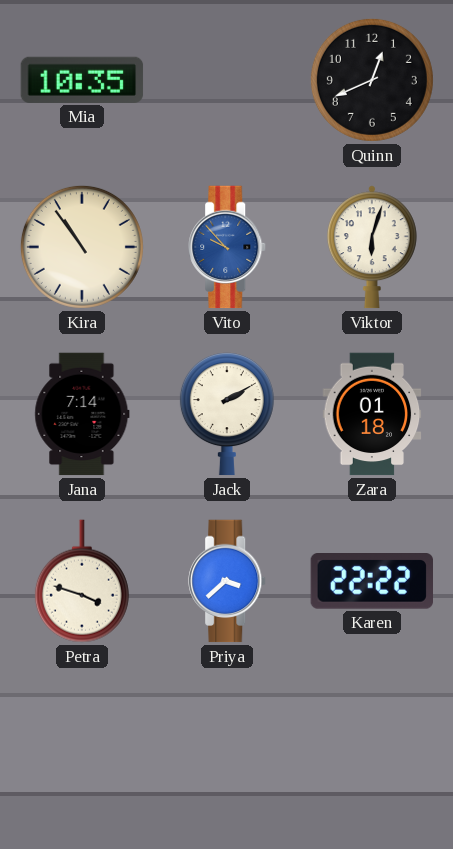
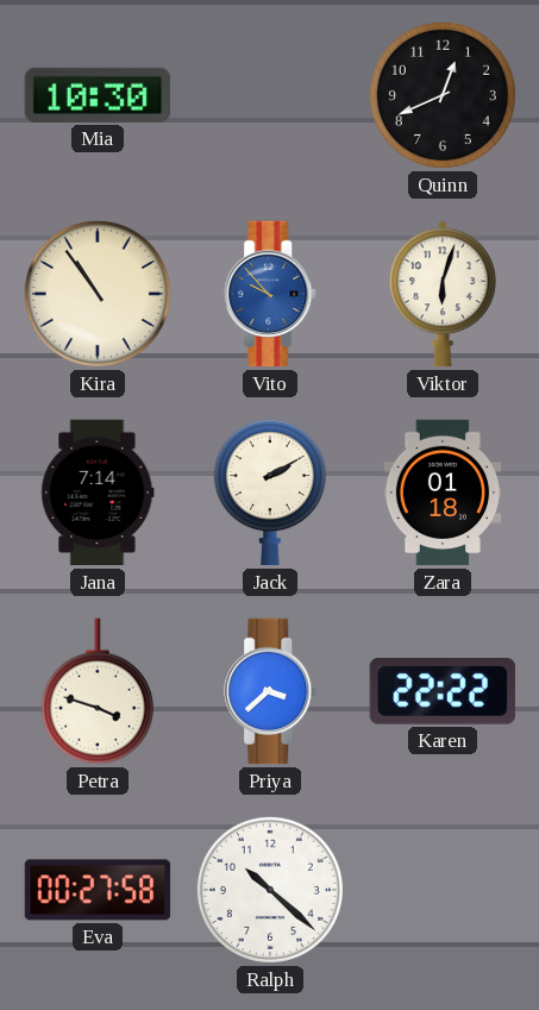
Mia: 10:35 -> 10:30 (98, 95)
Eva: none -> 00:27 (98, 890)
Ralph: none -> 10:22 (270, 890)
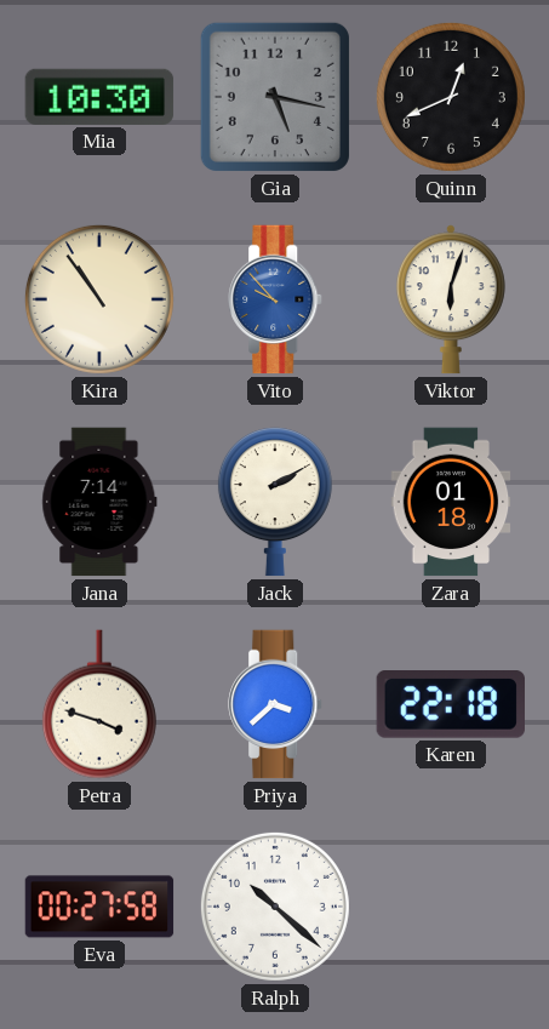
Gia: none -> 5:17 (275, 97)
Karen: 22:22 -> 22:18 (450, 705)
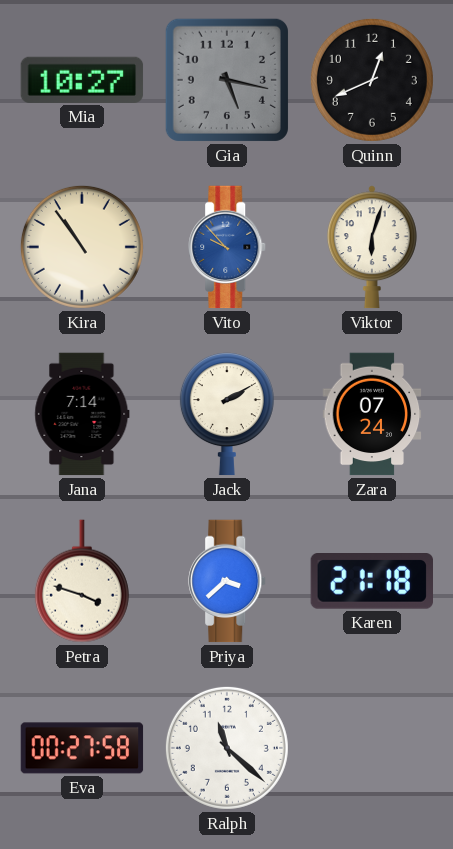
Mia: 10:30 -> 10:27 (82, 80)
Zara: 01:18 -> 07:24 (372, 414)
Karen: 22:18 -> 21:18 (371, 582)
Ralph: 10:22 -> 11:22 (227, 748)
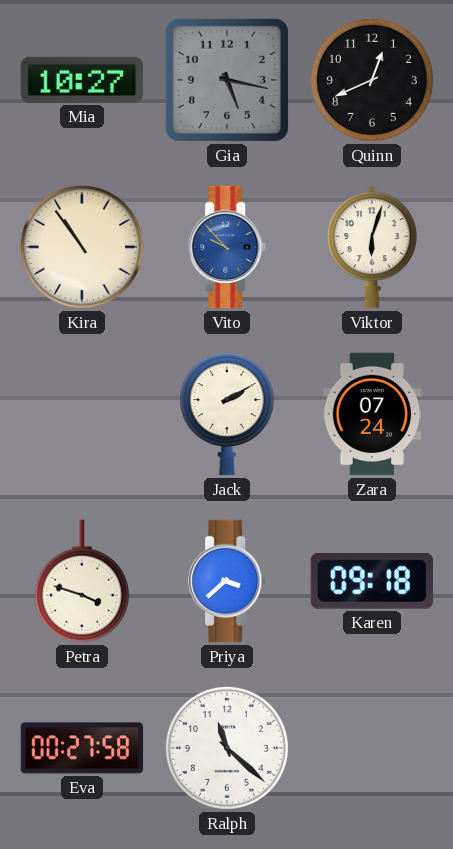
Jana: 7:14 -> none (82, 414)
Karen: 21:18 -> 09:18 (371, 582)
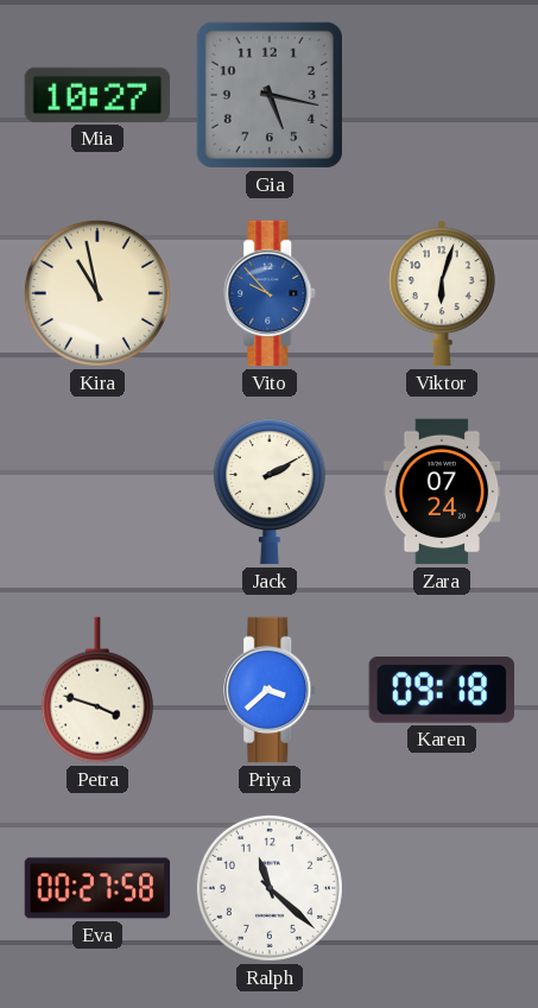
Quinn: 12:41 -> none (372, 80)
Kira: 10:54 -> 10:58 (97, 293)
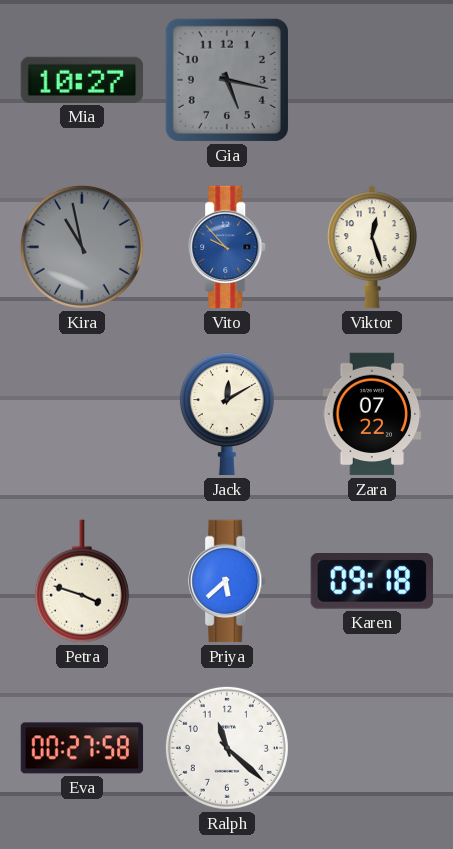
Kira dial: cream -> grey (82, 247)
Viktor: 6:03 -> 12:27 (372, 247)
Jack: 2:10 -> 12:10 (227, 414)
Zara: 07:24 -> 07:22 (372, 414)
Priya: 3:38 -> 5:38 (228, 581)
